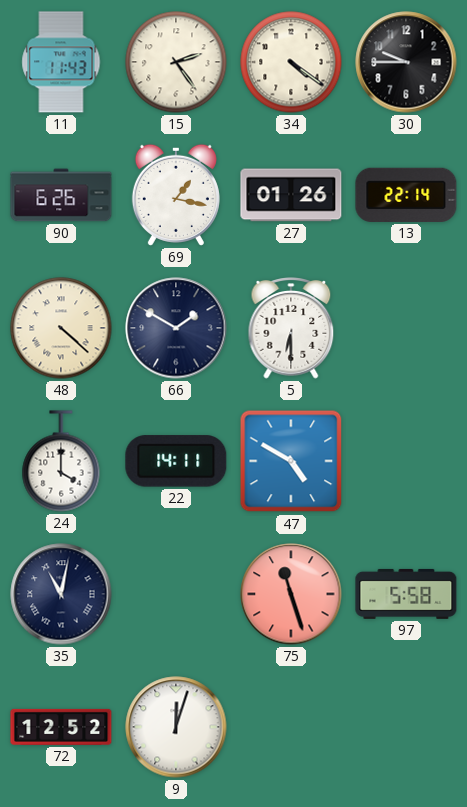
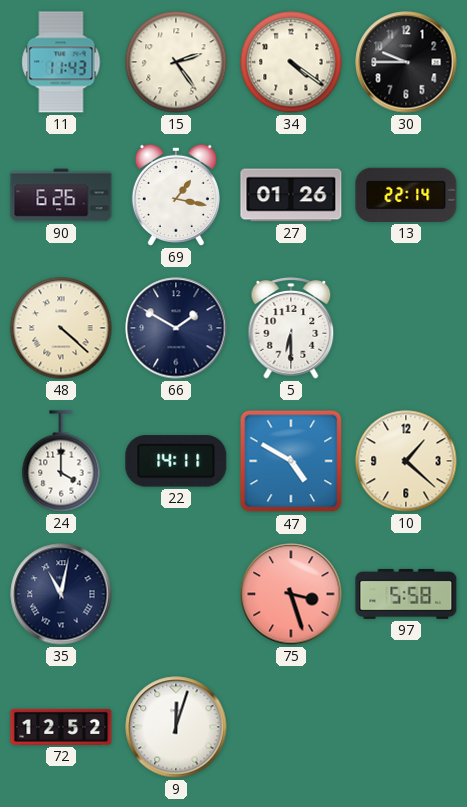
10: none -> 1:22 (406, 461)
75: 11:27 -> 3:27 (291, 594)
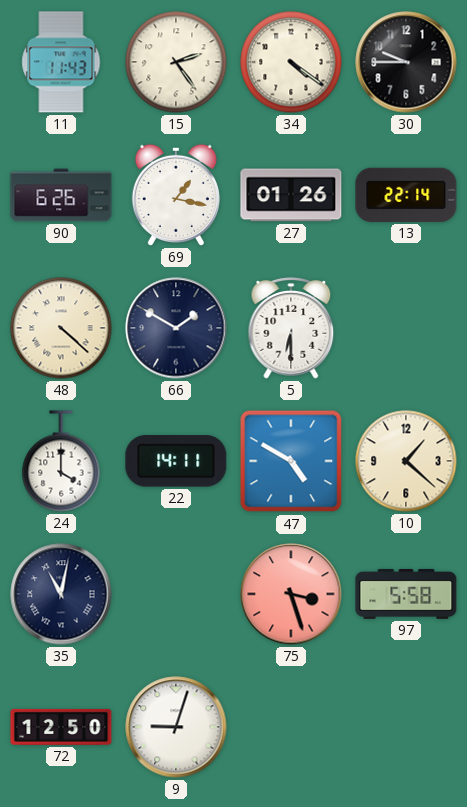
72: 12:52 -> 12:50 (61, 727)
9: 12:03 -> 9:03 (176, 727)
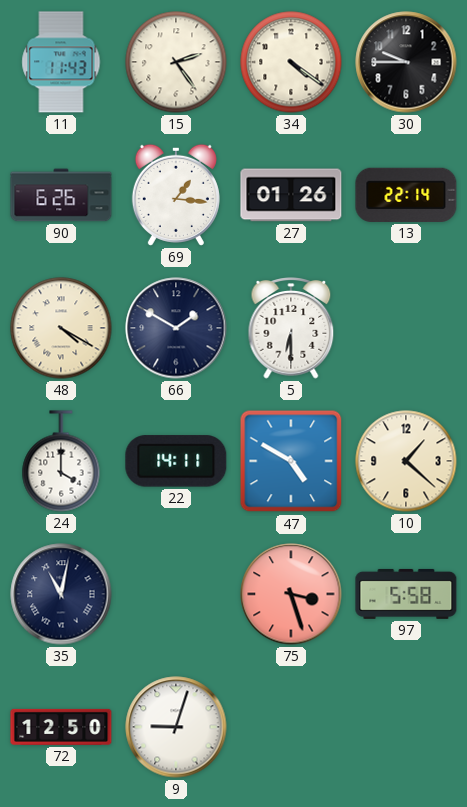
69: 1:17 -> 1:16 (176, 195)
48: 4:22 -> 4:20 (61, 328)
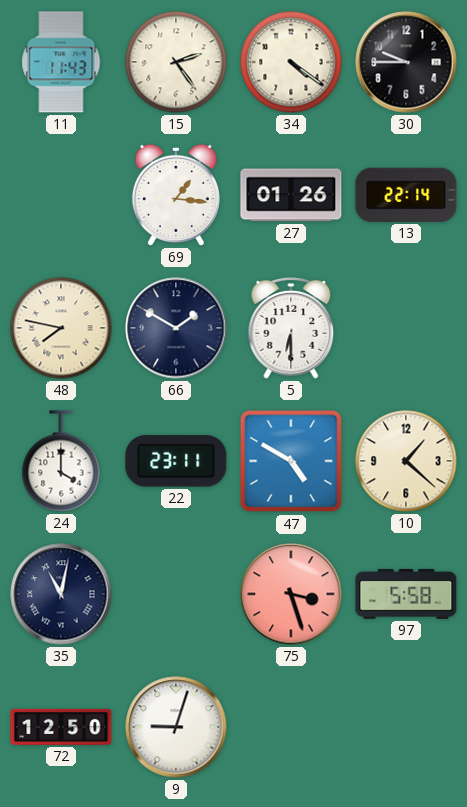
90: 6:26 -> none (61, 195)
48: 4:20 -> 7:47 (61, 328)
22: 14:11 -> 23:11 (176, 461)
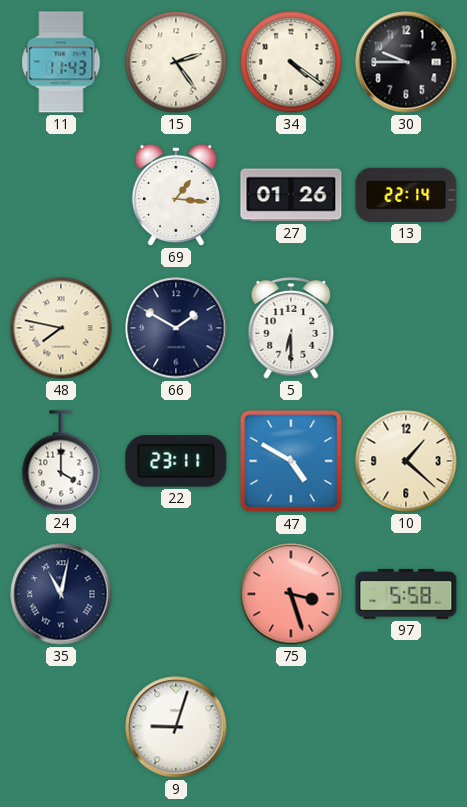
72: 12:50 -> none (61, 727)
